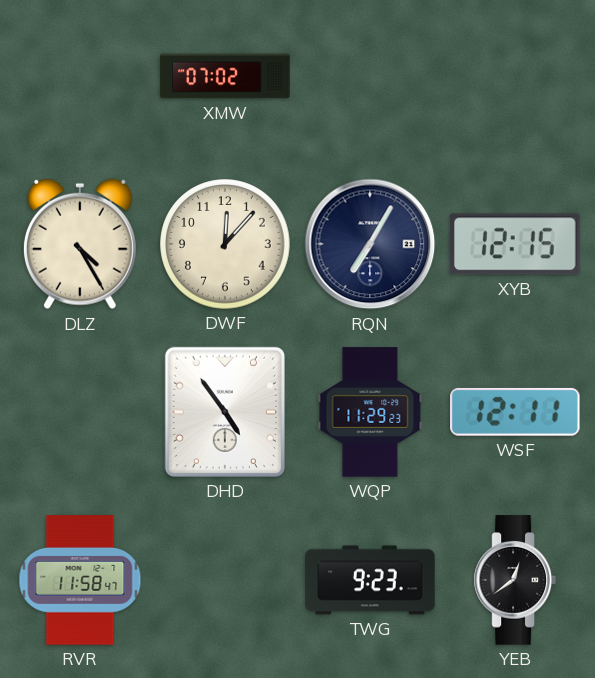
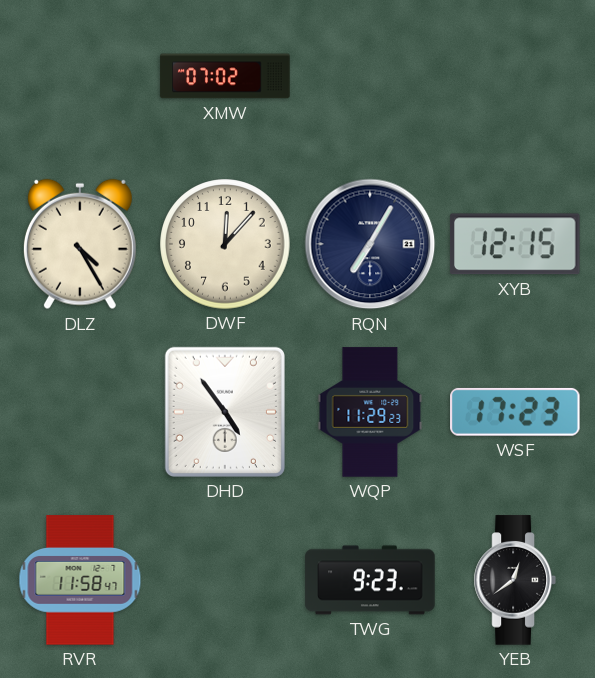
WSF: 12:11 -> 17:23 (516, 412)
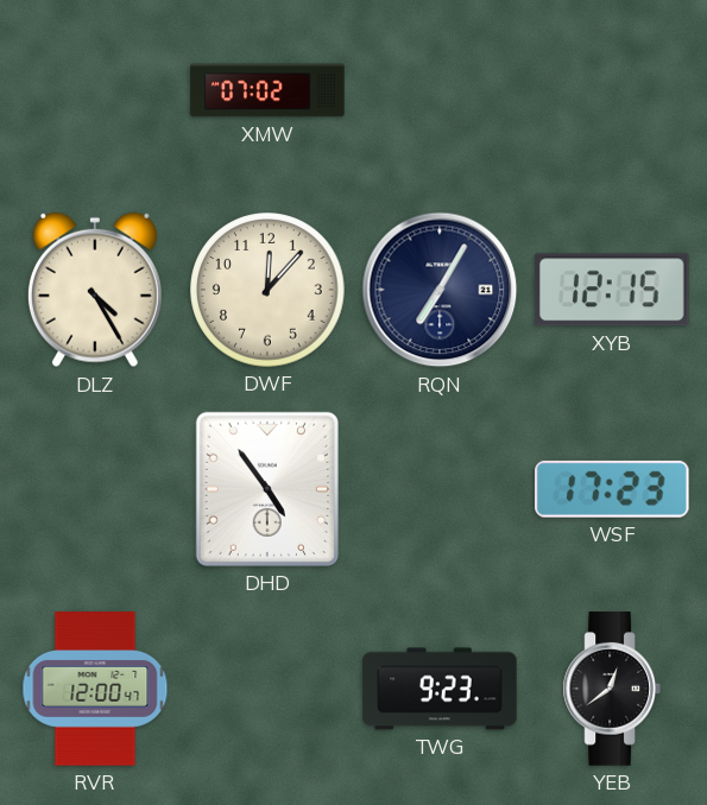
WQP: 11:29 -> none (370, 412)
RVR: 11:58 -> 12:00 (95, 689)
